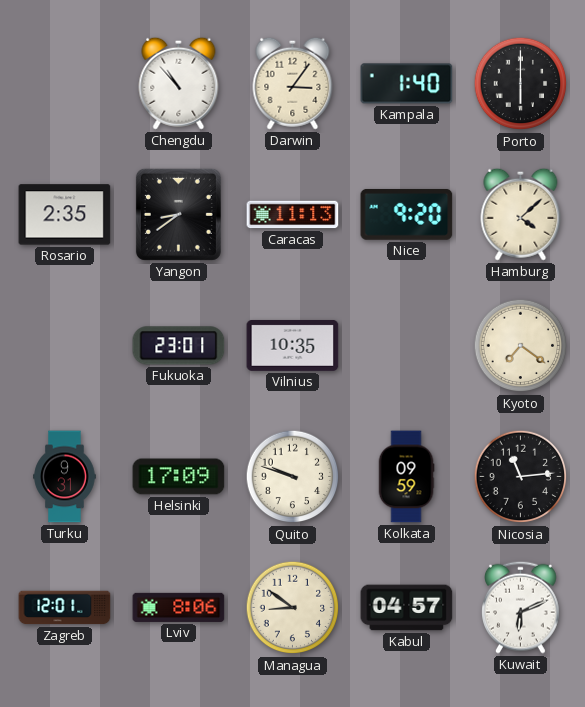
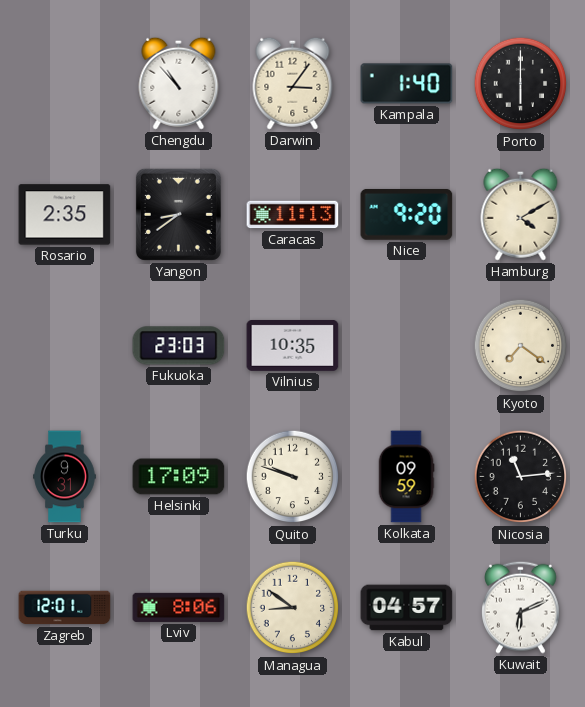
Hamburg: 4:08 -> 4:10 (521, 214)
Fukuoka: 23:01 -> 23:03 (179, 346)
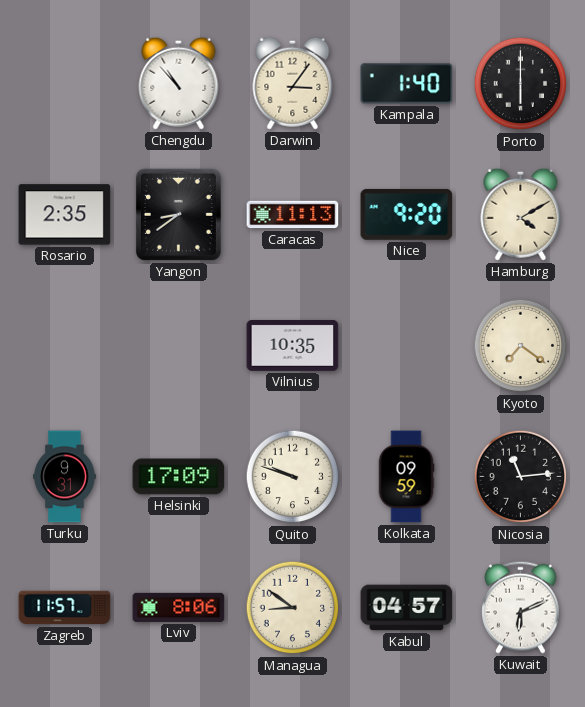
Fukuoka: 23:03 -> none (179, 346)
Zagreb: 12:01 -> 11:57 (65, 608)
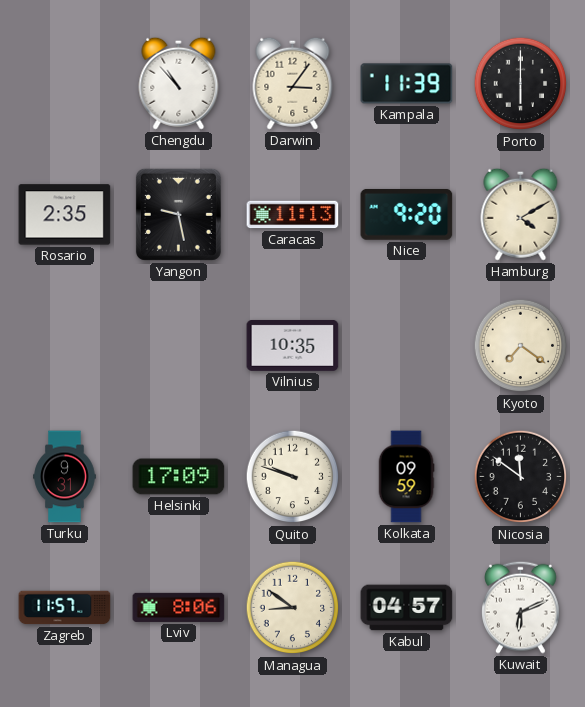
Kampala: 1:40 -> 11:39 (407, 84)
Yangon: 8:39 -> 9:28 (178, 214)
Nicosia: 11:14 -> 11:51 (521, 477)
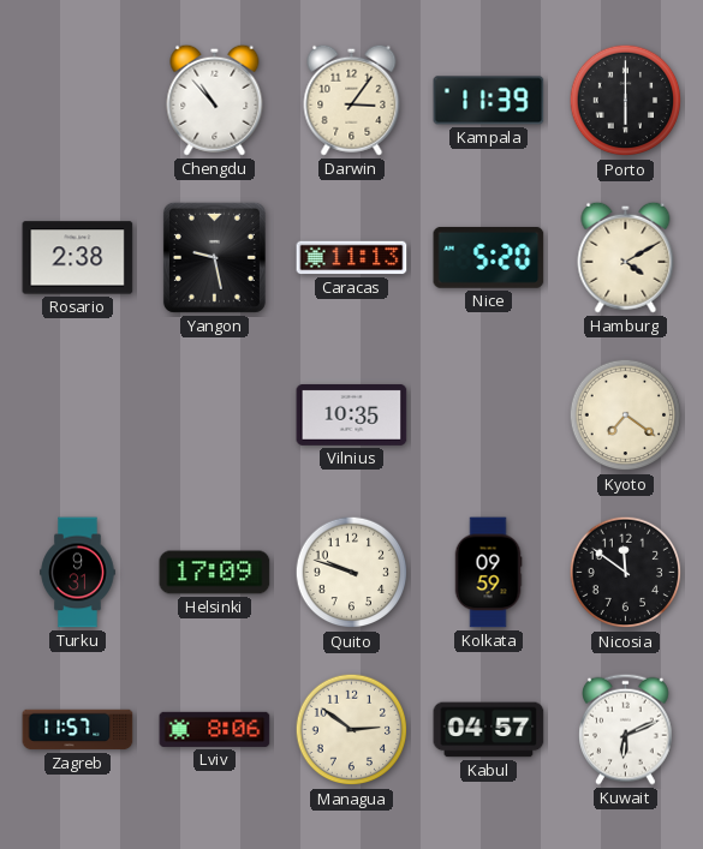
Rosario: 2:35 -> 2:38 (78, 258)
Nice: 9:20 -> 5:20 (489, 257)
Managua: 8:51 -> 2:51 (352, 730)
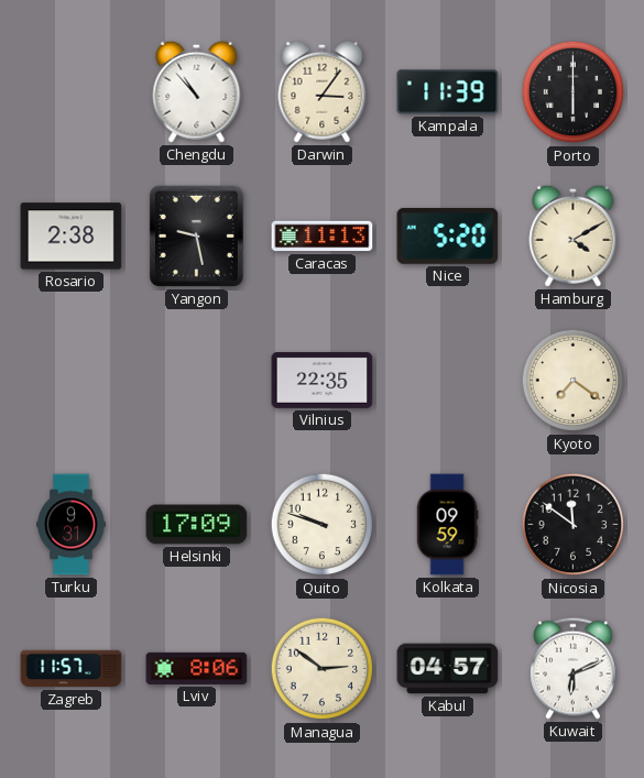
Vilnius: 10:35 -> 22:35 (323, 380)
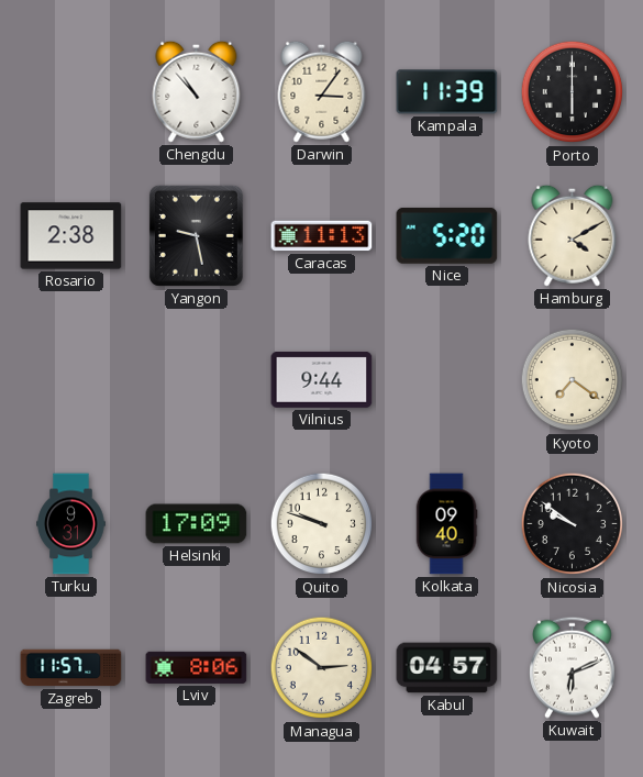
Vilnius: 22:35 -> 9:44 (322, 379)
Kolkata: 09:59 -> 09:40 (446, 524)
Nicosia: 11:51 -> 9:51 (573, 524)
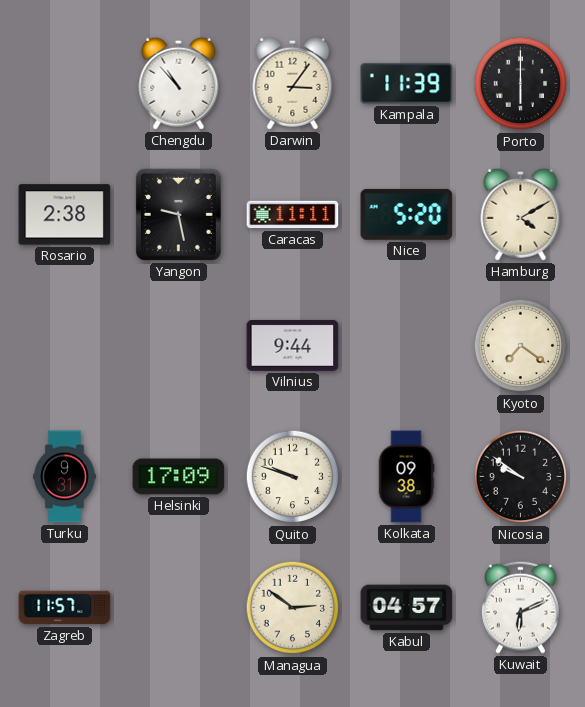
Caracas: 11:13 -> 11:11 (293, 215)
Kolkata: 09:40 -> 09:38 (406, 477)
Lviv: 8:06 -> none (197, 667)
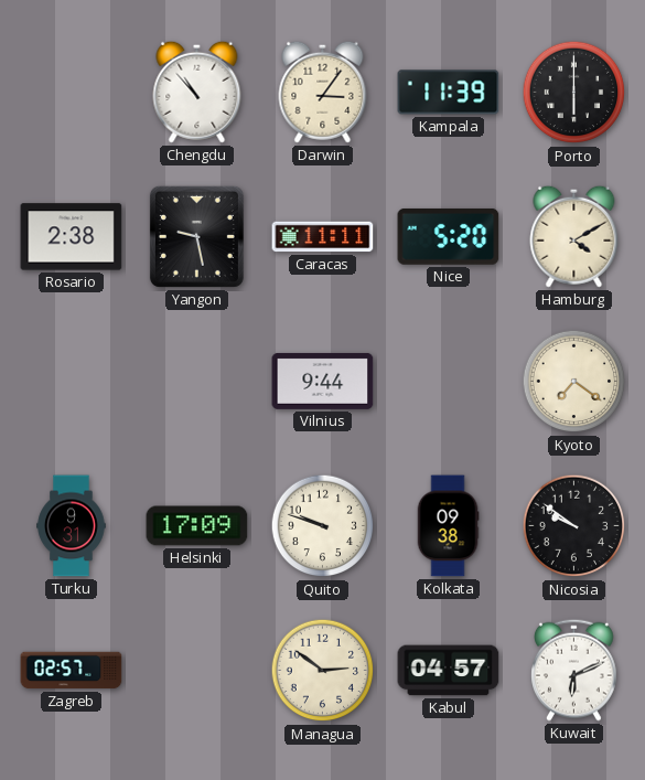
Zagreb: 11:57 -> 02:57 (72, 671)
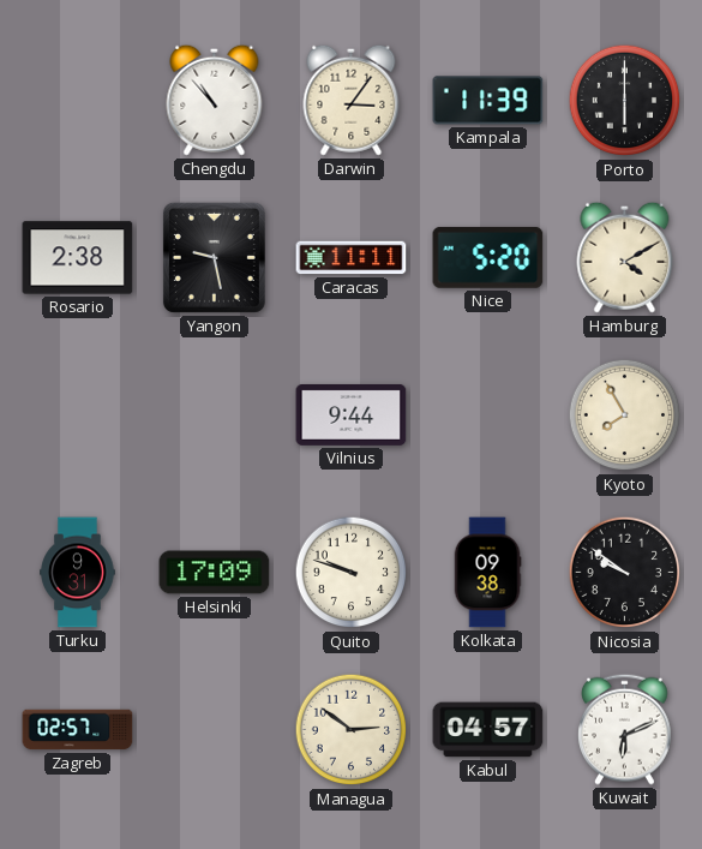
Kyoto: 7:21 -> 7:55 (625, 415)
